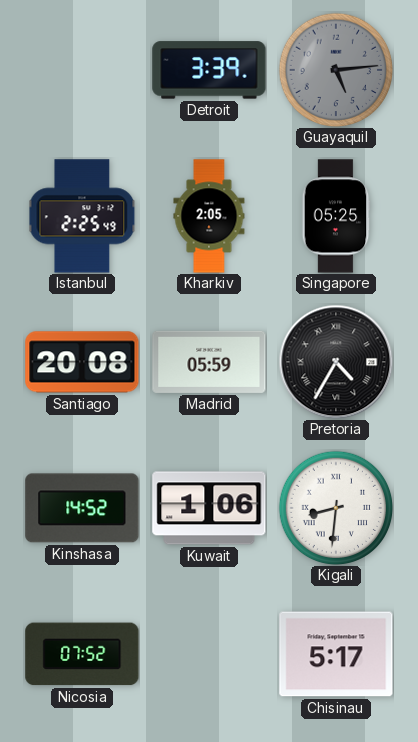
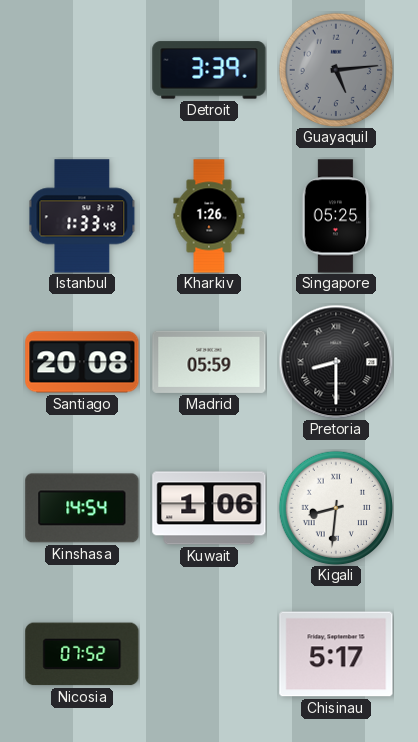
Istanbul: 2:25 -> 1:33 (82, 216)
Kharkiv: 2:05 -> 1:26 (209, 216)
Pretoria: 4:35 -> 8:30 (336, 362)
Kinshasa: 14:52 -> 14:54 (82, 508)
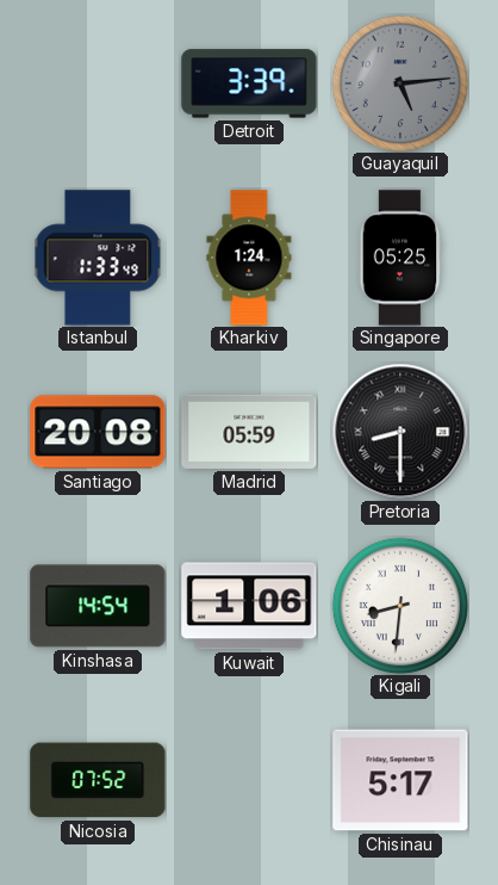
Kharkiv: 1:26 -> 1:24 (249, 258)
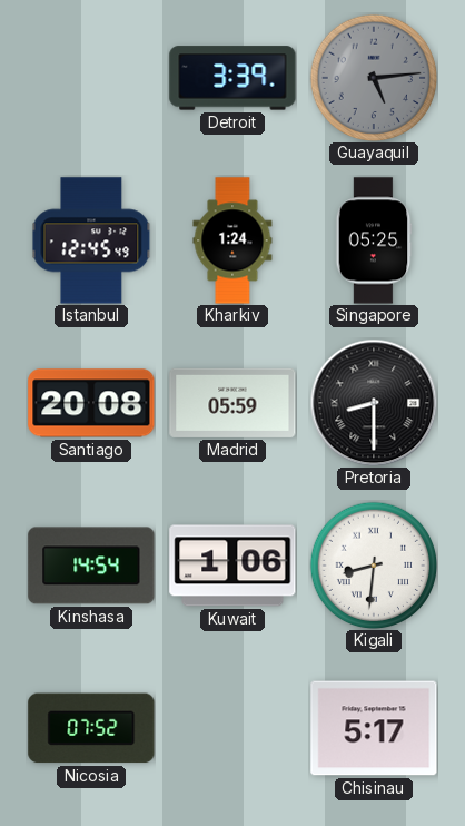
Istanbul: 1:33 -> 12:45 (91, 240)
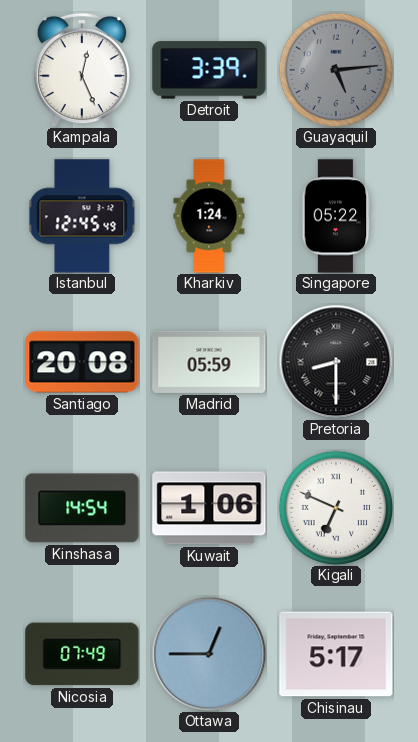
Kampala: none -> 12:26 (82, 70)
Singapore: 05:25 -> 05:22 (336, 216)
Kigali: 8:31 -> 6:49 (336, 508)
Nicosia: 07:52 -> 07:49 (82, 654)
Ottawa: none -> 12:45 (209, 654)
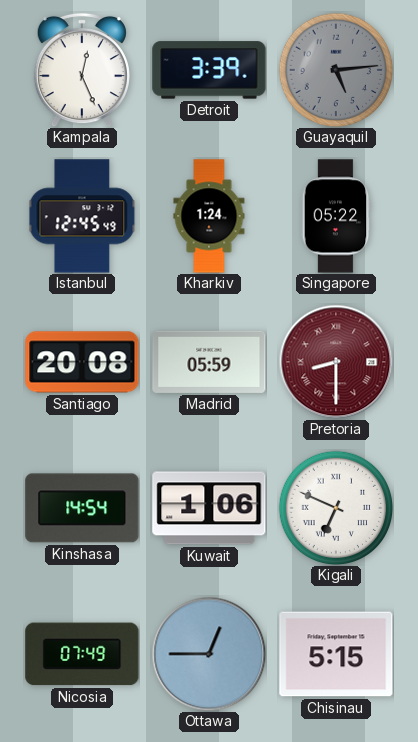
Pretoria dial: black -> burgundy (336, 362)
Chisinau: 5:17 -> 5:15 (336, 654)
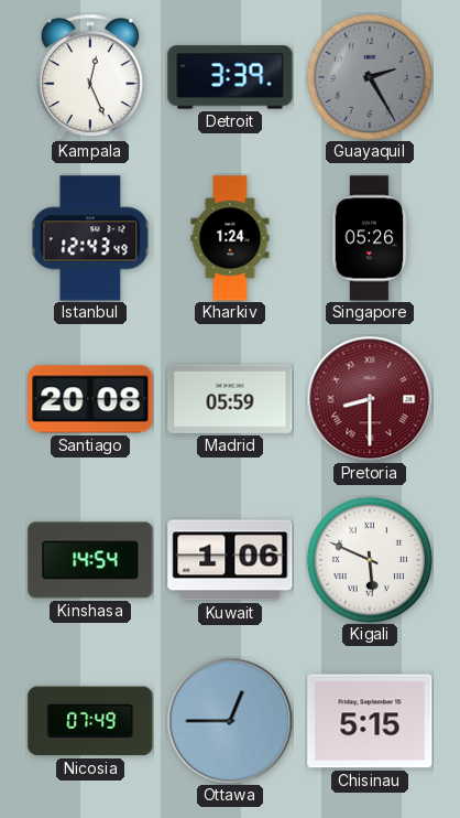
Guayaquil: 5:14 -> 2:25 (370, 77)
Istanbul: 12:45 -> 12:43 (90, 238)
Singapore: 05:22 -> 05:26 (370, 238)
Kigali: 6:49 -> 5:49 (370, 560)
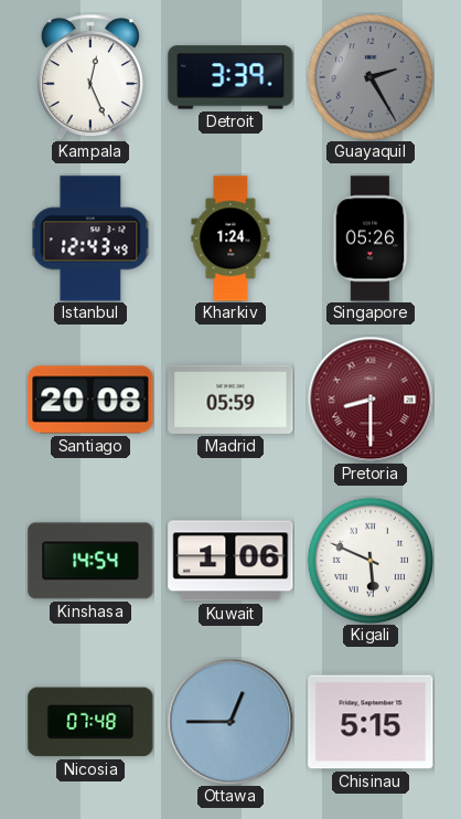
Nicosia: 07:49 -> 07:48 (90, 722)
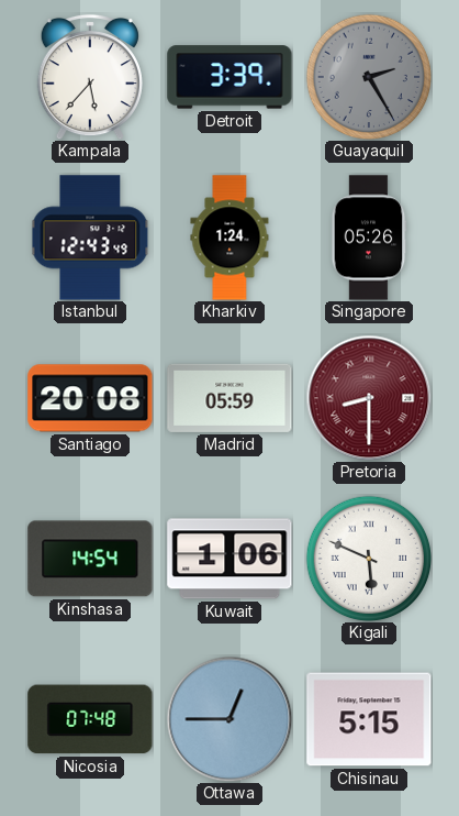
Kampala: 12:26 -> 5:37 (90, 77)
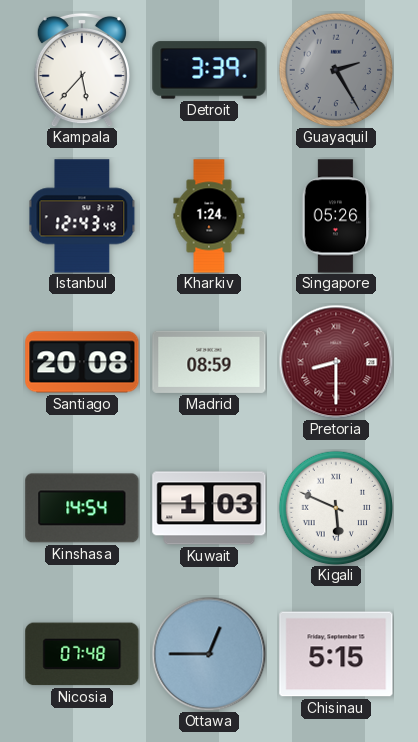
Madrid: 05:59 -> 08:59 (209, 362)
Kuwait: 1:06 -> 1:03 (209, 508)
